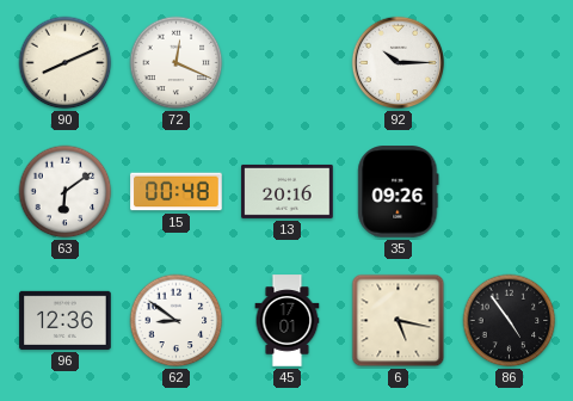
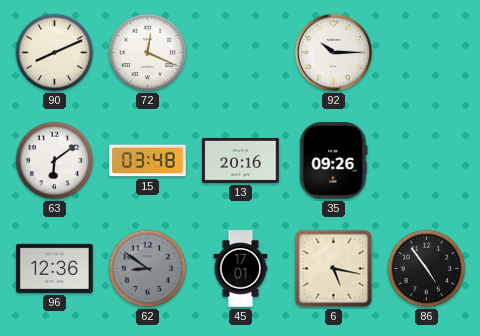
15: 00:48 -> 03:48 (148, 161)
62 dial: white -> grey (148, 269)
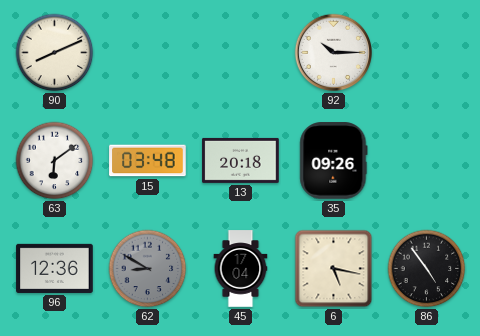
72: 12:19 -> none (148, 53)
13: 20:16 -> 20:18 (241, 160)
62: 8:51 -> 8:50 (148, 269)
45: 17:01 -> 17:04 (241, 269)
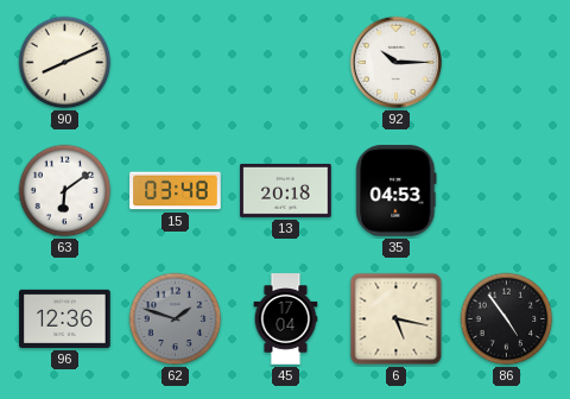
35: 09:26 -> 04:53 (397, 191)
62: 8:50 -> 1:48 (176, 319)
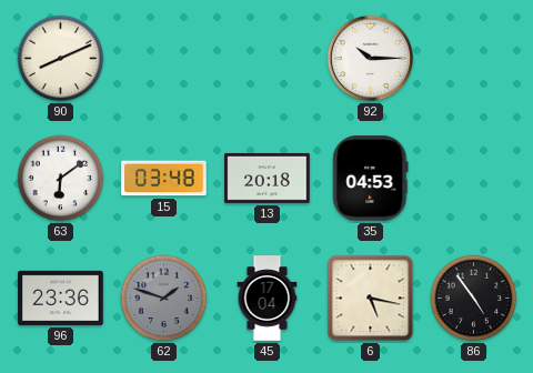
96: 12:36 -> 23:36 (61, 298)
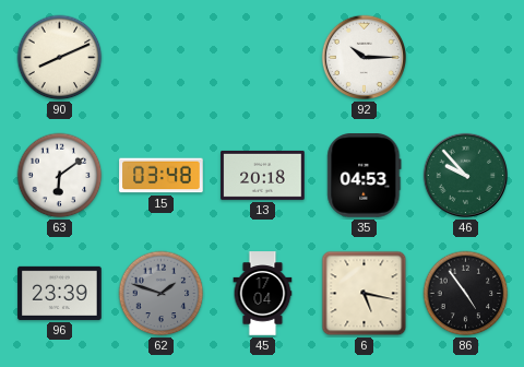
46: none -> 9:53 (466, 176)
96: 23:36 -> 23:39 (60, 293)
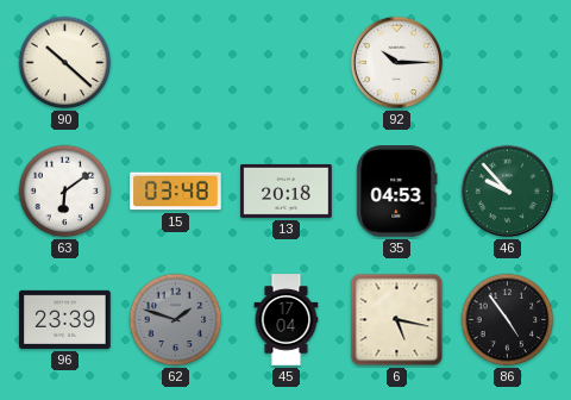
90: 8:11 -> 10:22 (65, 63)
